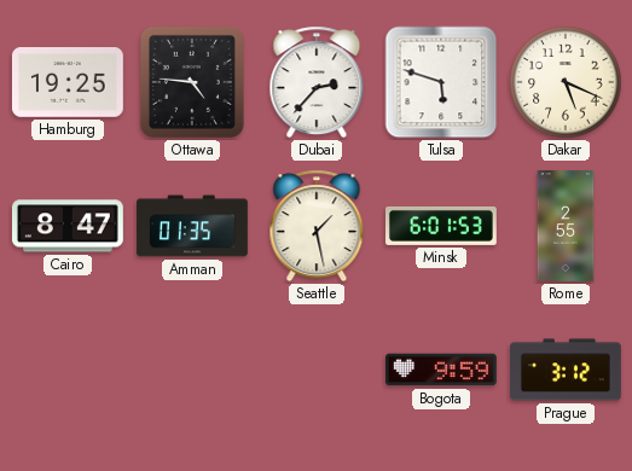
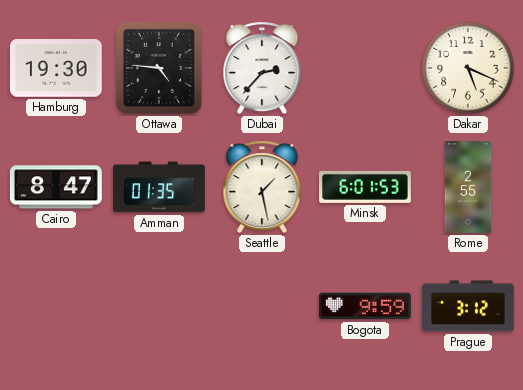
Hamburg: 19:25 -> 19:30 (56, 69)
Tulsa: 5:48 -> none (441, 82)
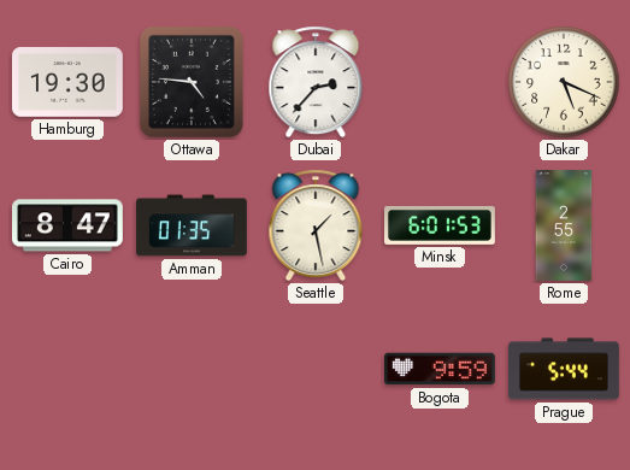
Prague: 3:12 -> 5:44 (565, 369)
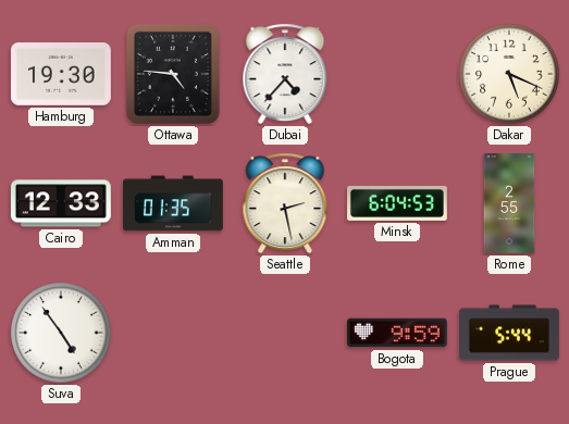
Dubai: 2:37 -> 4:37 (285, 74)
Cairo: 8:47 -> 12:33 (61, 203)
Seattle: 1:28 -> 2:28 (285, 203)
Minsk: 6:01 -> 6:04 (398, 203)
Suva: none -> 4:54 (61, 333)
